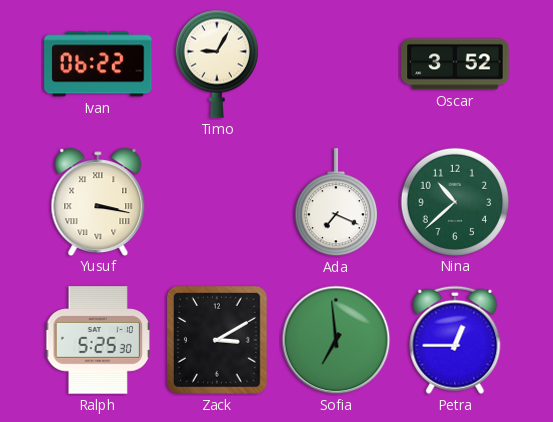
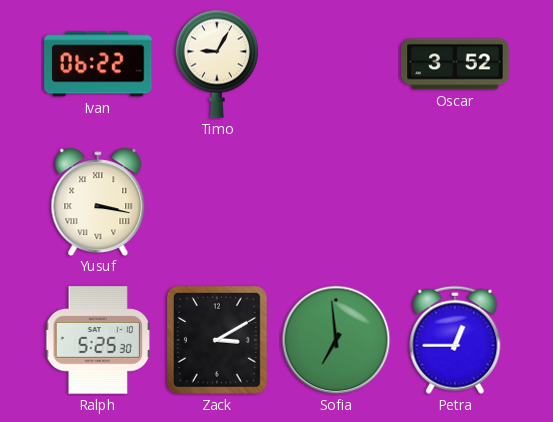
Ada: 7:19 -> none (336, 203)
Nina: 10:38 -> none (454, 201)
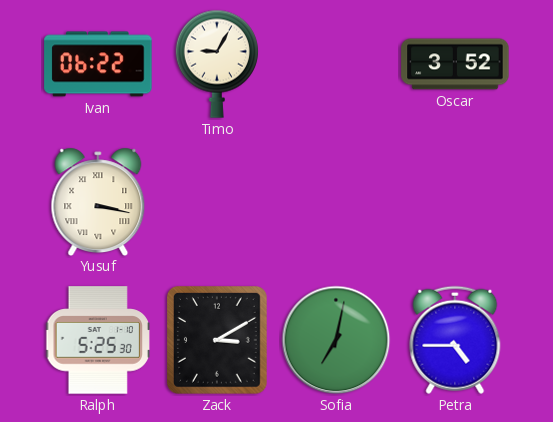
Sofia: 6:59 -> 7:02 (336, 340)
Petra: 12:45 -> 4:45 (455, 340)
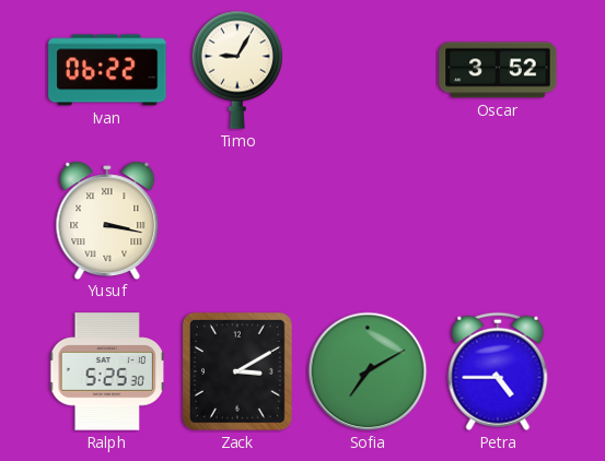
Sofia: 7:02 -> 7:10 (368, 371)
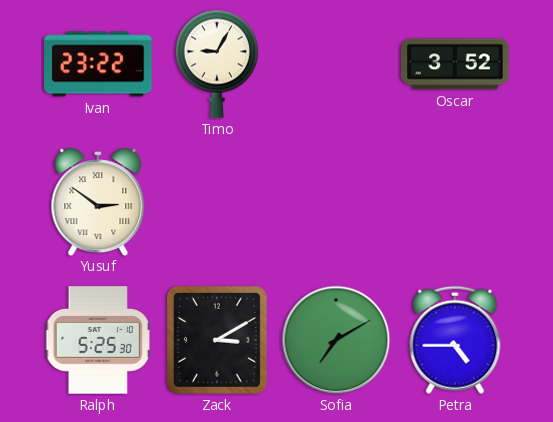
Ivan: 06:22 -> 23:22 (98, 64)
Yusuf: 3:17 -> 2:51 (98, 201)
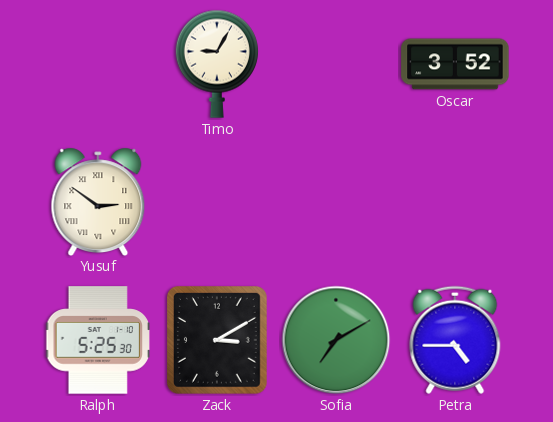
Ivan: 23:22 -> none (98, 64)
